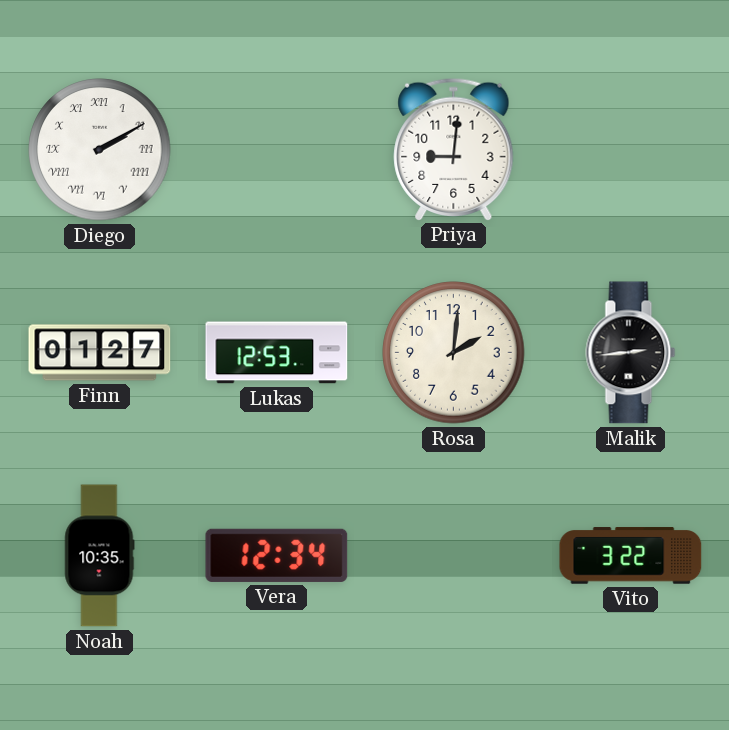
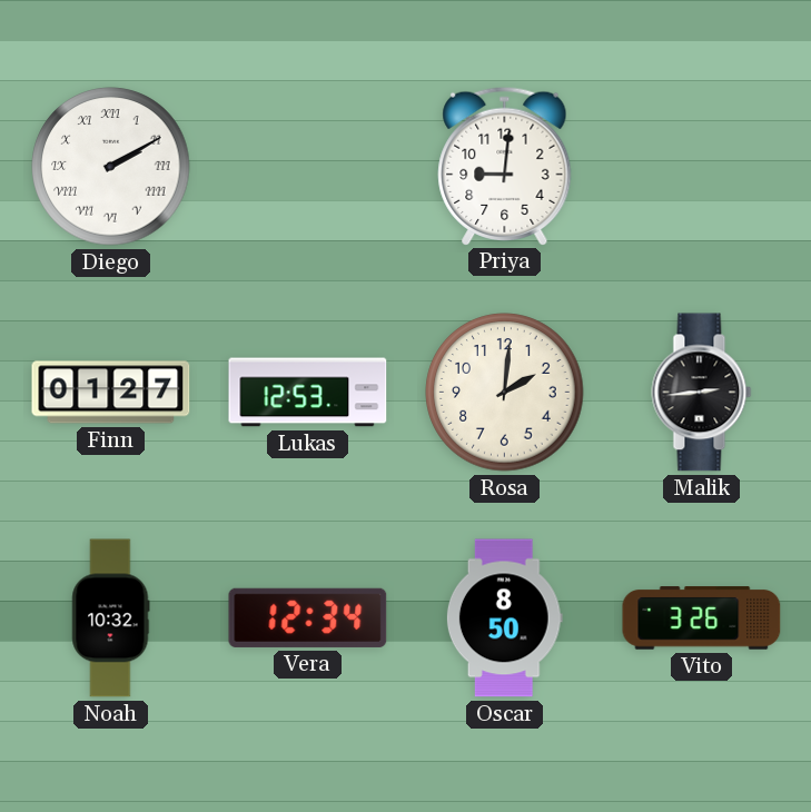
Noah: 10:35 -> 10:32 (111, 618)
Oscar: none -> 8:50 (504, 618)
Vito: 3:22 -> 3:26 (702, 618)
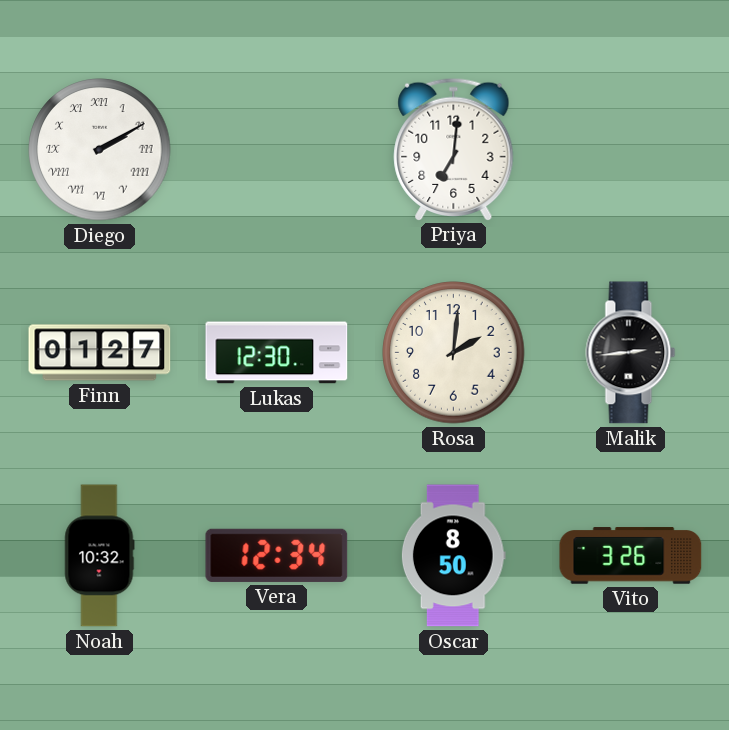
Priya: 9:01 -> 7:01 (454, 149)
Lukas: 12:53 -> 12:30 (277, 353)
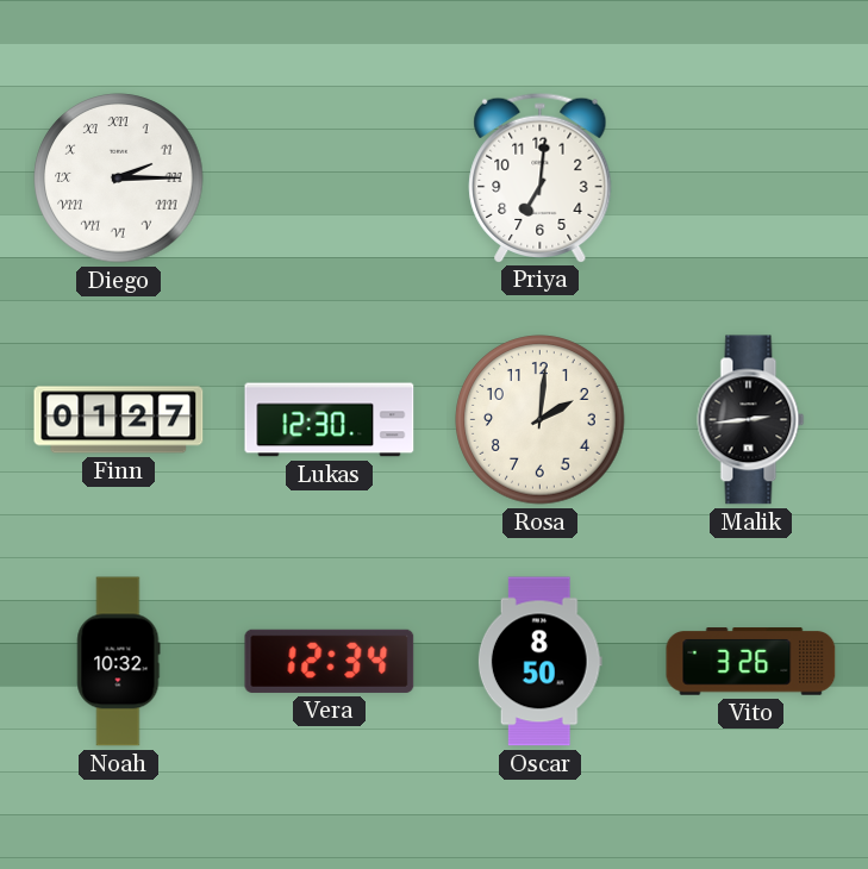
Diego: 2:10 -> 2:15 (119, 179)
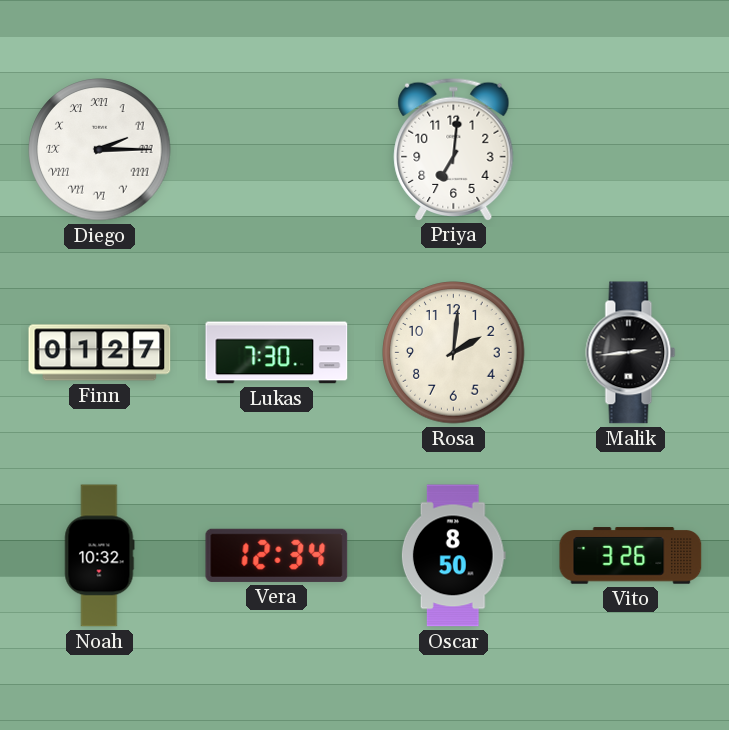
Lukas: 12:30 -> 7:30 (277, 353)
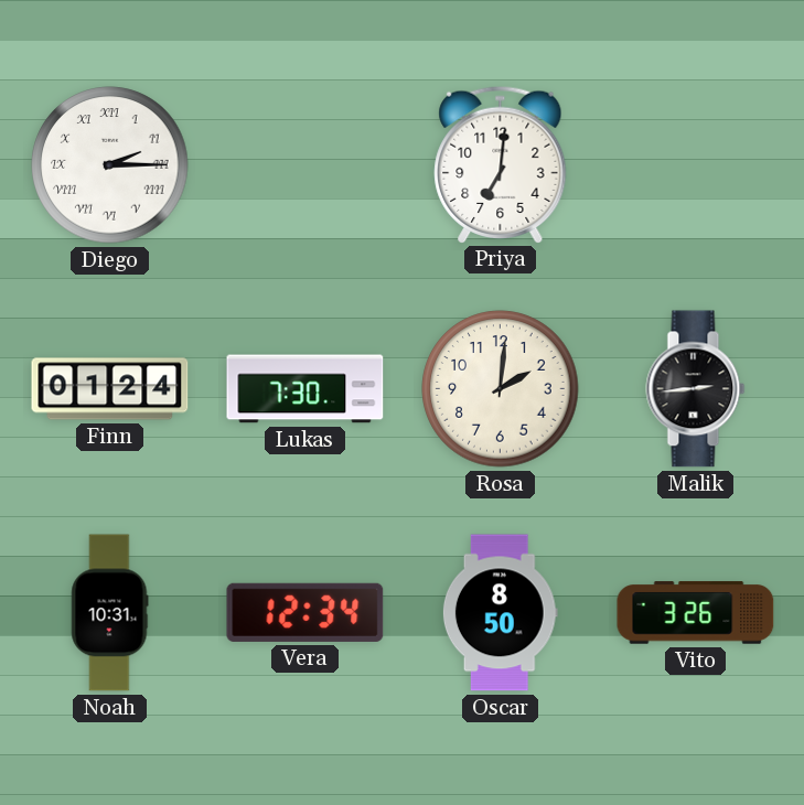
Finn: 01:27 -> 01:24 (110, 389)
Noah: 10:32 -> 10:31 (110, 613)
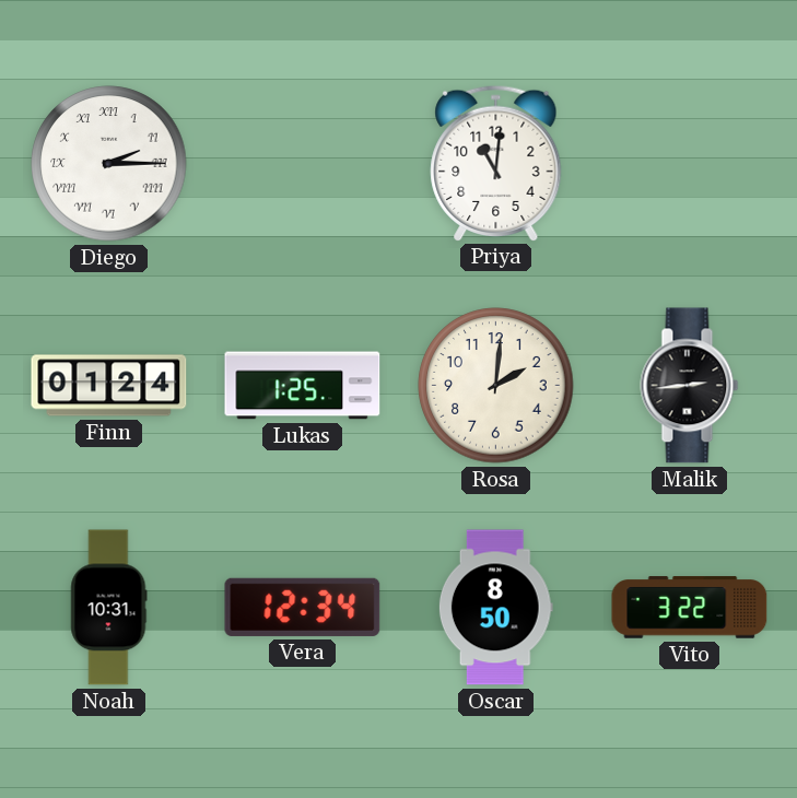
Priya: 7:01 -> 11:01 (496, 163)
Lukas: 7:30 -> 1:25 (303, 386)
Vito: 3:26 -> 3:22 (690, 608)
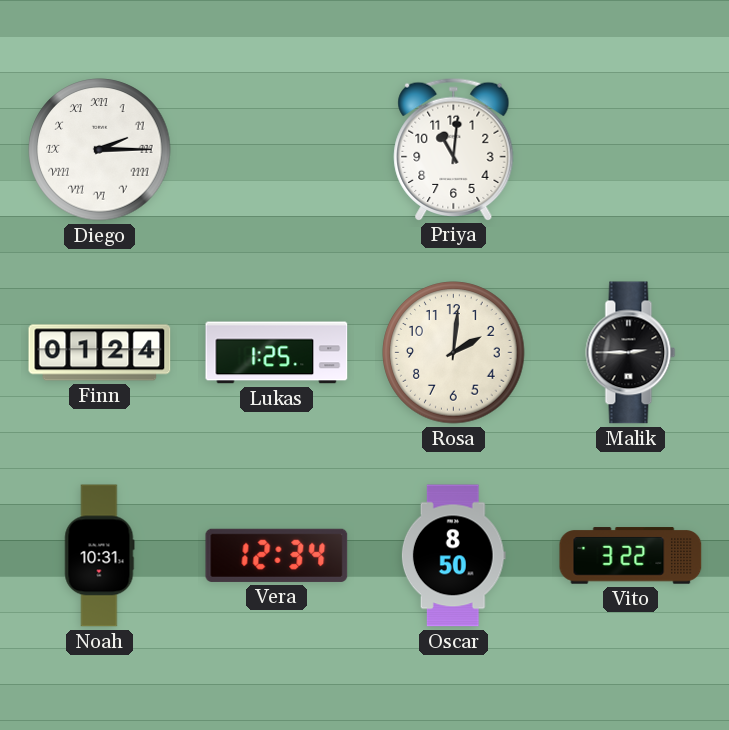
Malik: 2:44 -> 2:45 (631, 353)
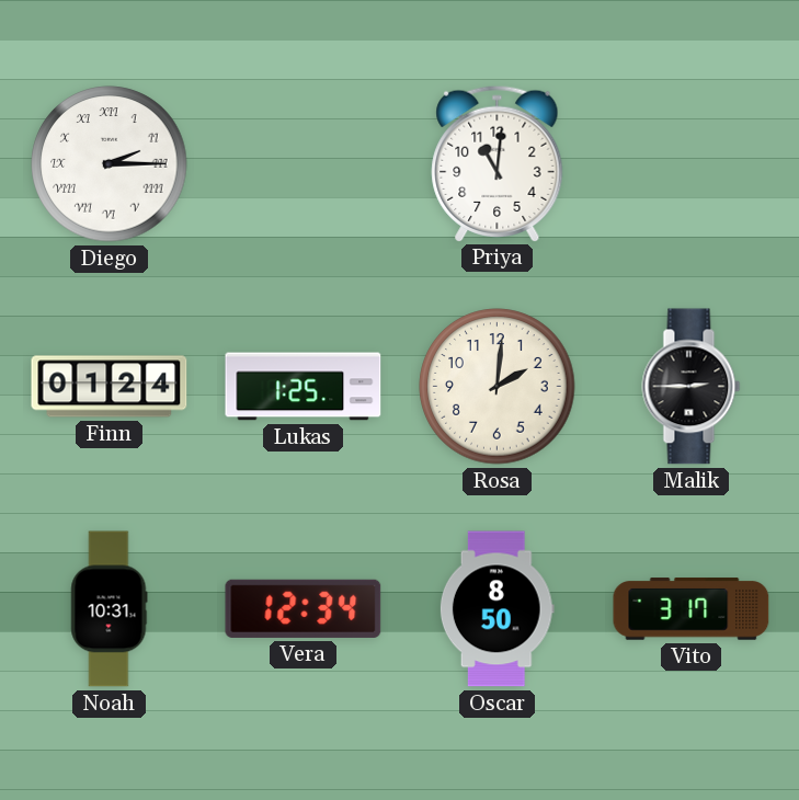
Vito: 3:22 -> 3:17 (692, 609)
